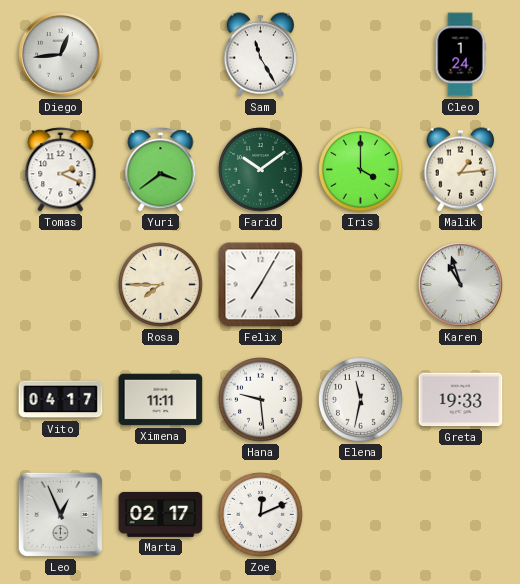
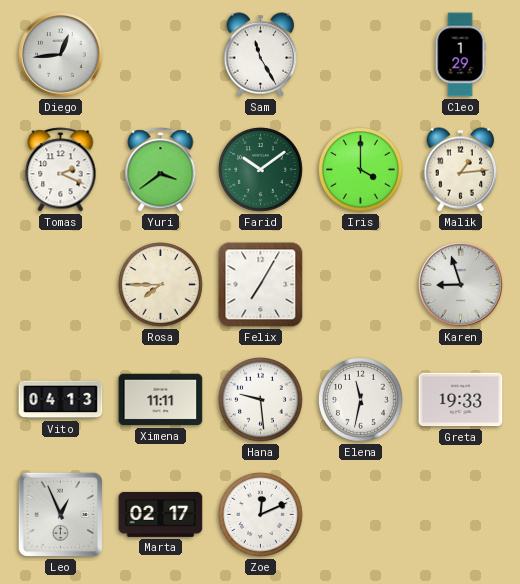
Cleo: 1:24 -> 1:29 (460, 55)
Karen: 10:57 -> 8:57 (461, 285)
Vito: 04:17 -> 04:13 (61, 400)
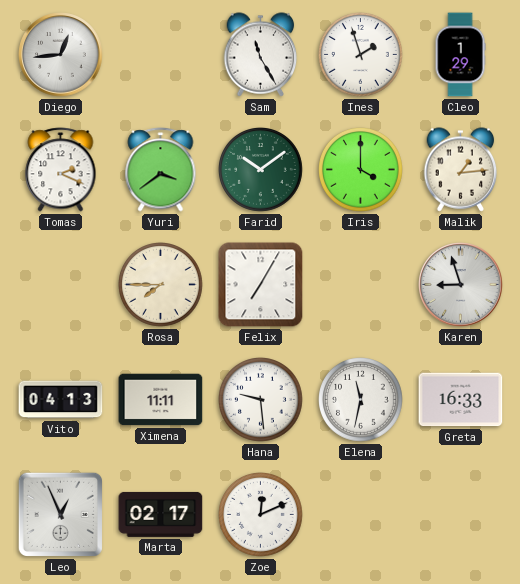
Ines: none -> 1:57 (361, 55)
Greta: 19:33 -> 16:33 (461, 400)
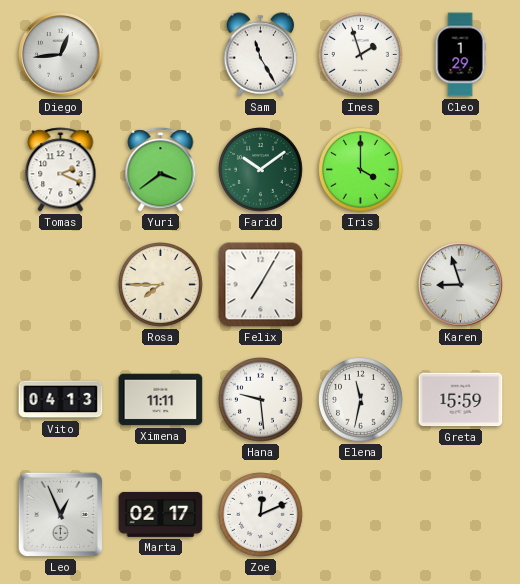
Malik: 1:14 -> none (461, 170)
Greta: 16:33 -> 15:59 (461, 400)
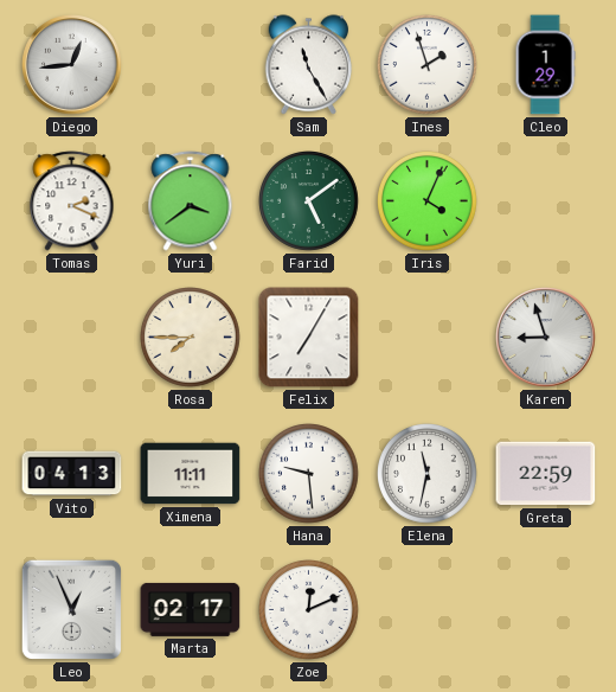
Farid: 10:09 -> 5:09 (309, 201)
Iris: 4:00 -> 4:04 (428, 201)
Greta: 15:59 -> 22:59 (546, 474)
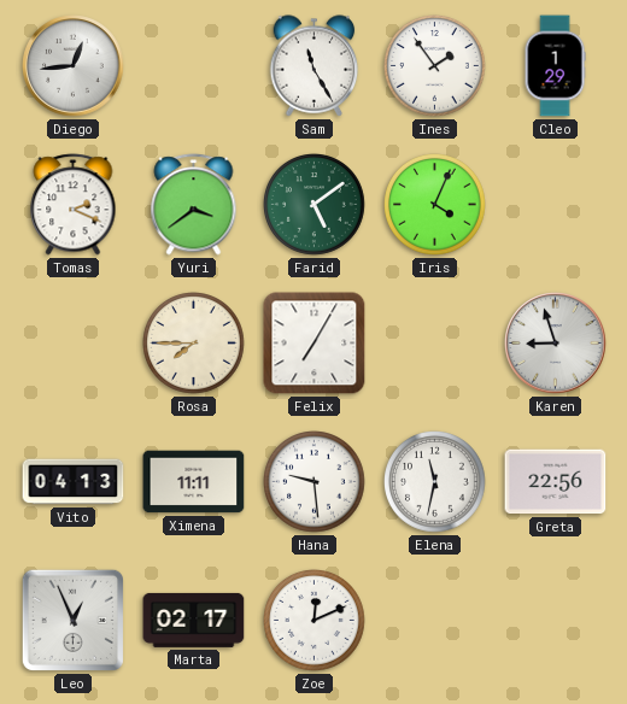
Ines: 1:57 -> 1:54 (435, 66)
Greta: 22:59 -> 22:56 (556, 482)
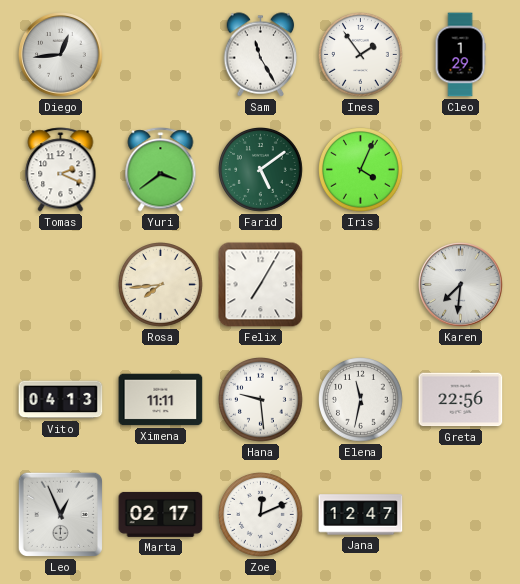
Rosa: 7:45 -> 7:44 (161, 285)
Karen: 8:57 -> 7:31 (461, 285)
Jana: none -> 12:47 (361, 515)
